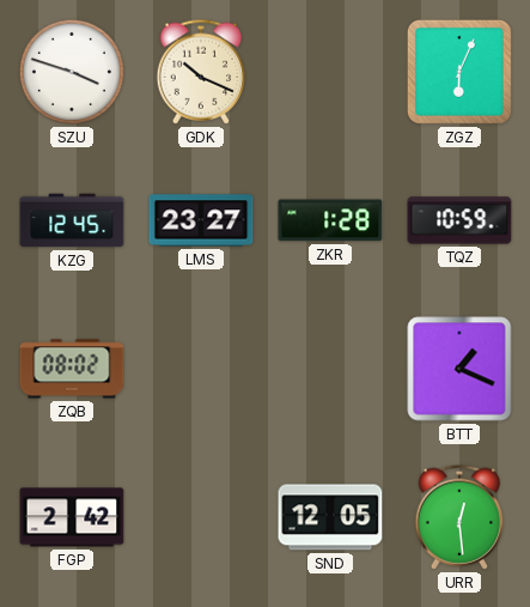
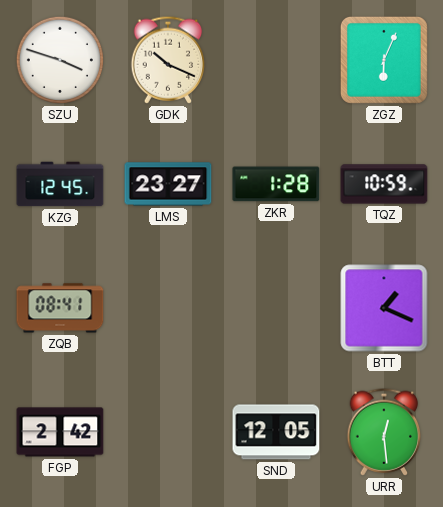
ZQB: 08:02 -> 08:41 (60, 308)
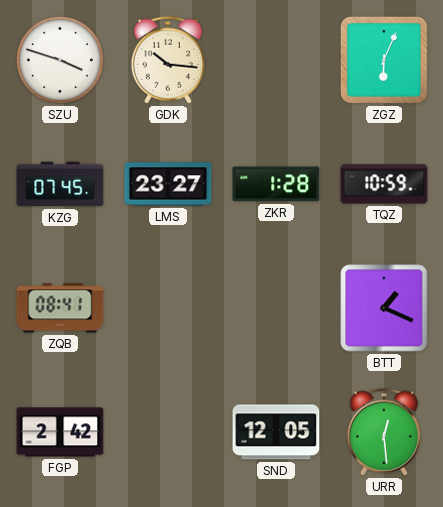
GDK: 10:19 -> 10:16 (168, 60)
KZG: 12:45 -> 07:45 (60, 184)
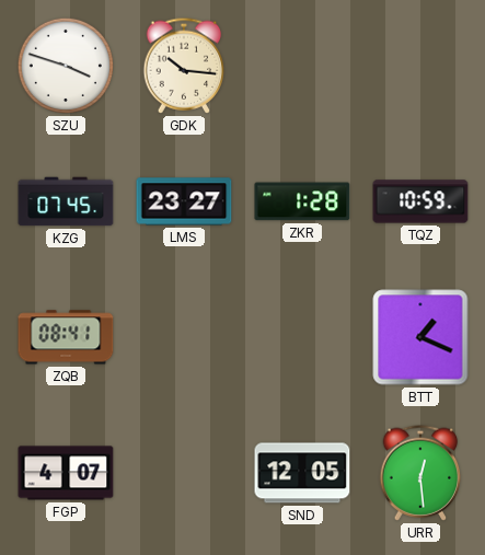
ZGZ: 6:04 -> none (384, 60)
FGP: 2:42 -> 4:07 (66, 473)
